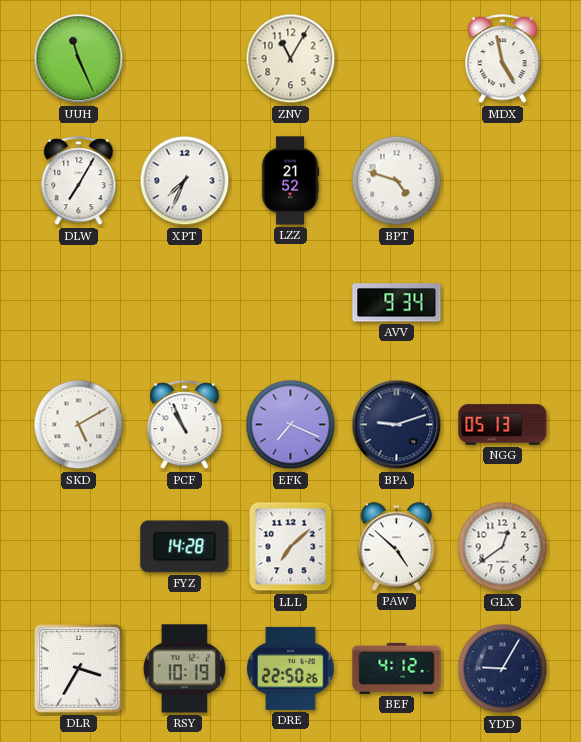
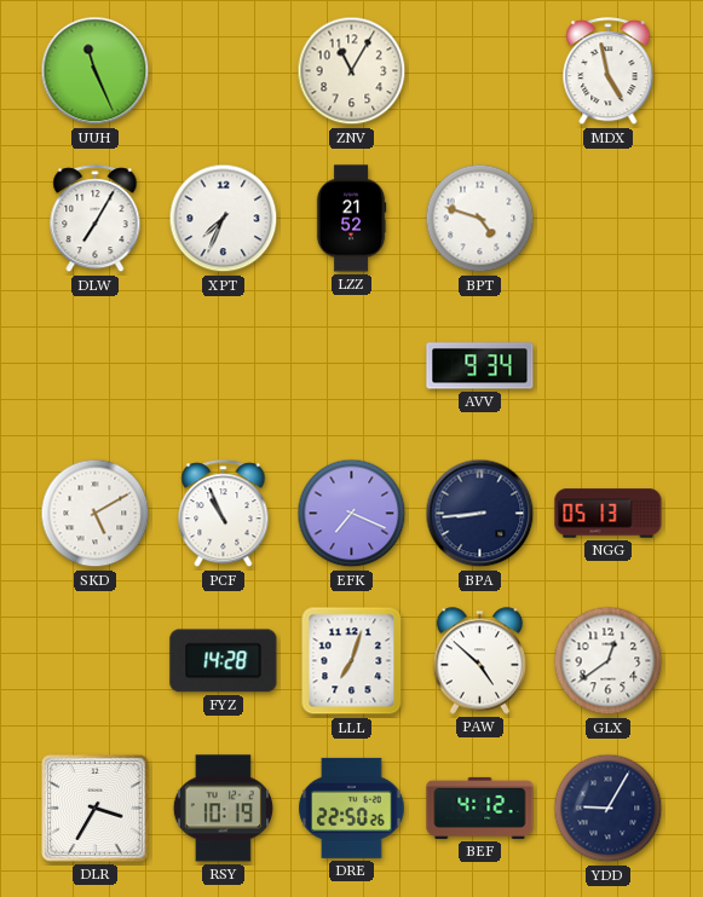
BPA: 9:12 -> 8:44 (480, 514)
LLL: 7:08 -> 7:03 (352, 661)
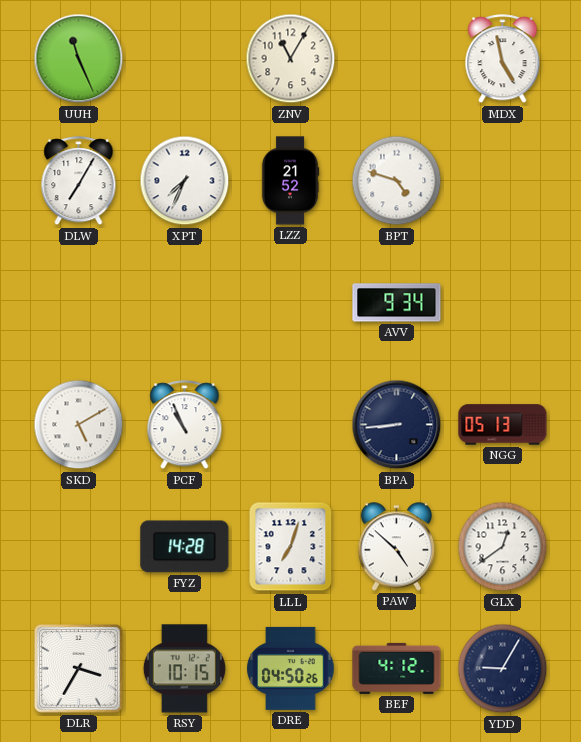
EFK: 7:19 -> none (352, 514)
RSY: 10:19 -> 10:15 (184, 669)
DRE: 22:50 -> 04:50 (291, 668)
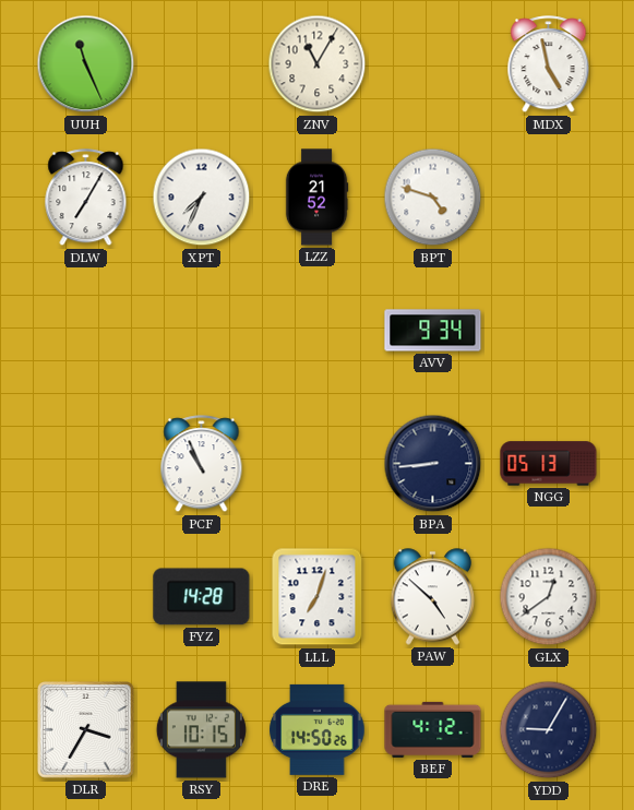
SKD: 5:10 -> none (79, 425)
DRE: 04:50 -> 14:50 (318, 729)
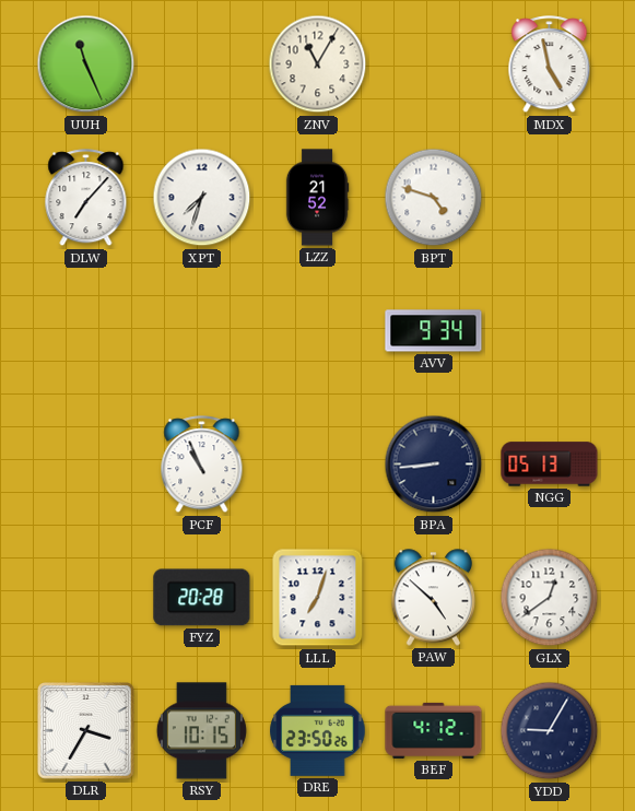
DLW: 7:05 -> 7:07 (86, 198)
XPT: 7:34 -> 7:33 (202, 198)
FYZ: 14:28 -> 20:28 (202, 598)
DRE: 14:50 -> 23:50 (318, 730)
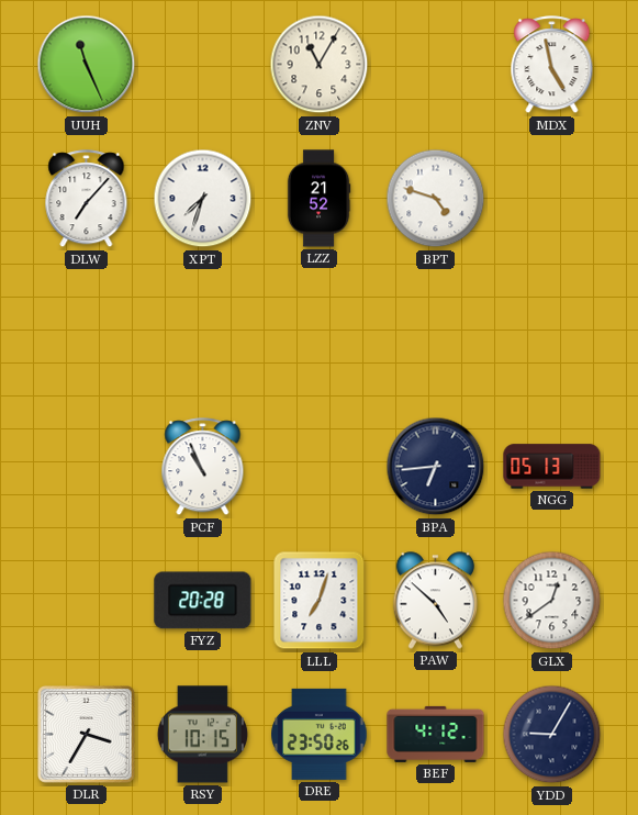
AVV: 9:34 -> none (434, 331)
BPA: 8:44 -> 6:44 (436, 467)
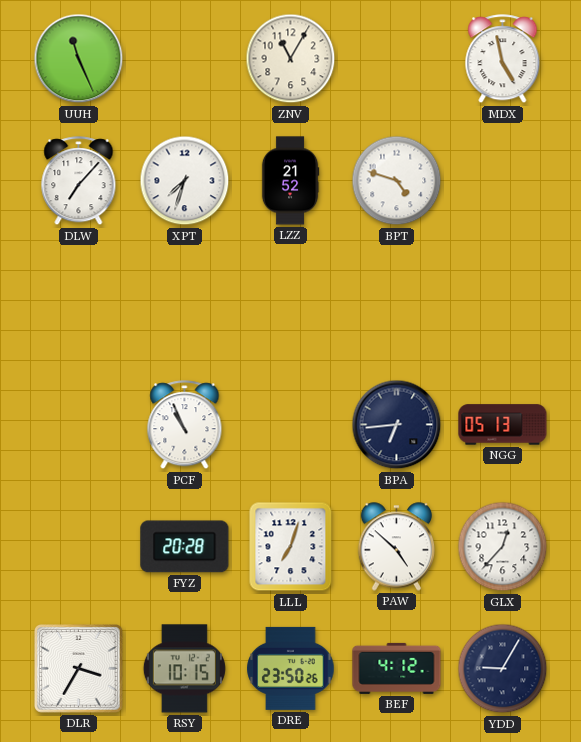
GLX: 12:39 -> 12:37 (503, 547)
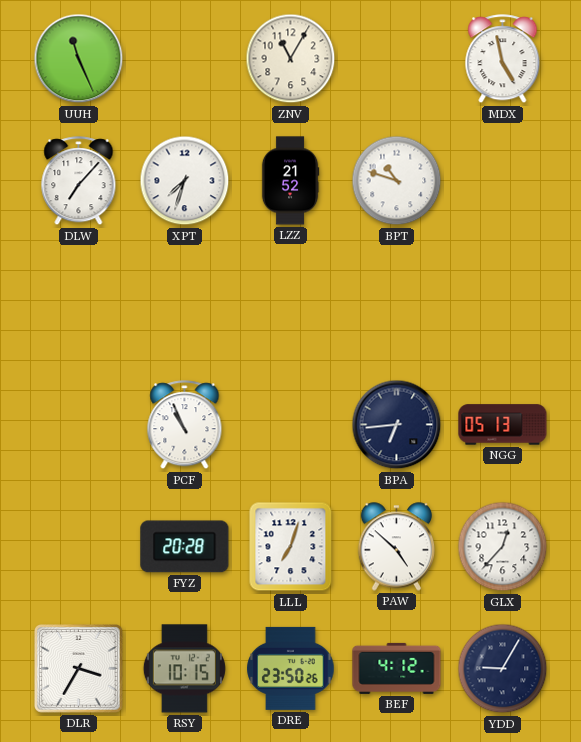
BPT: 4:48 -> 10:48 (397, 181)
